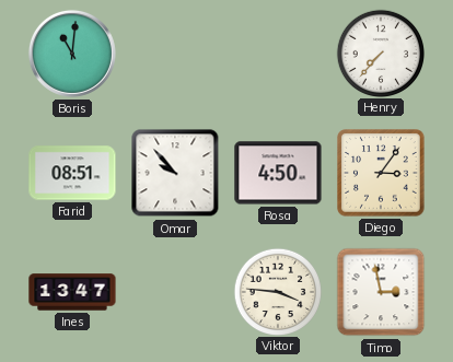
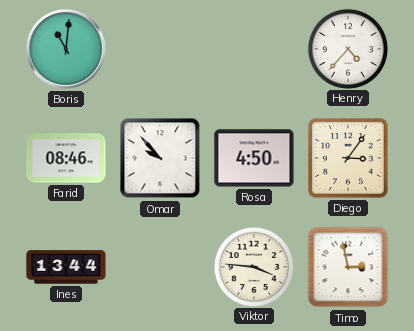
Henry: 7:37 -> 4:37 (347, 48)
Farid: 08:51 -> 08:46 (66, 158)
Ines: 13:47 -> 13:44 (66, 267)
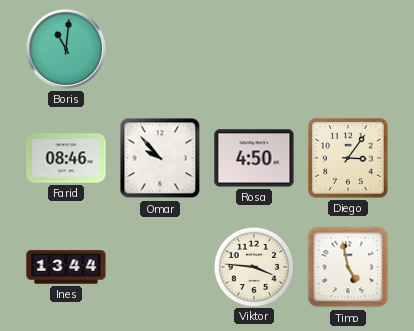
Henry: 4:37 -> none (347, 48)
Timo: 2:58 -> 4:58 (348, 267)
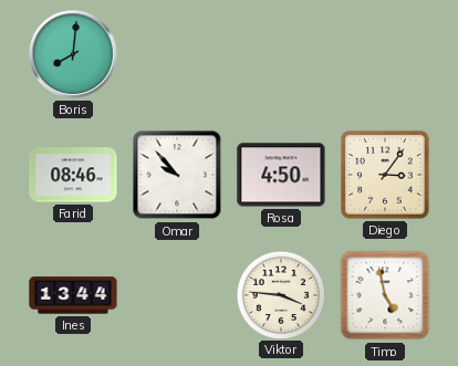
Boris: 11:01 -> 8:01 (73, 54)
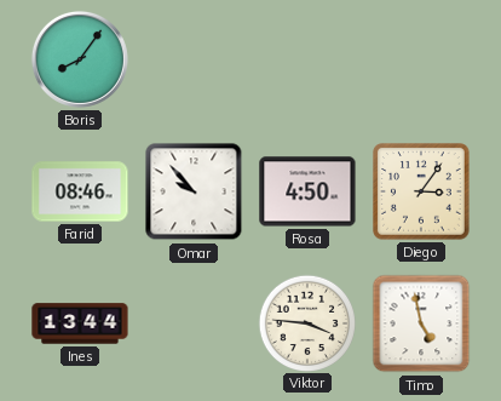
Boris: 8:01 -> 8:06 (80, 59)
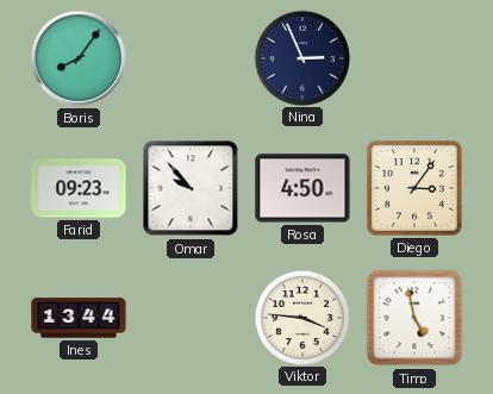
Nina: none -> 2:56 (301, 57)
Farid: 08:46 -> 09:23 (79, 188)
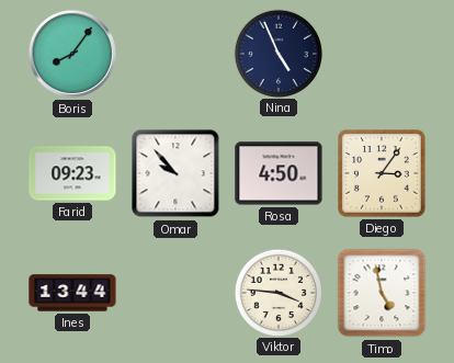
Nina: 2:56 -> 4:56 (277, 53)
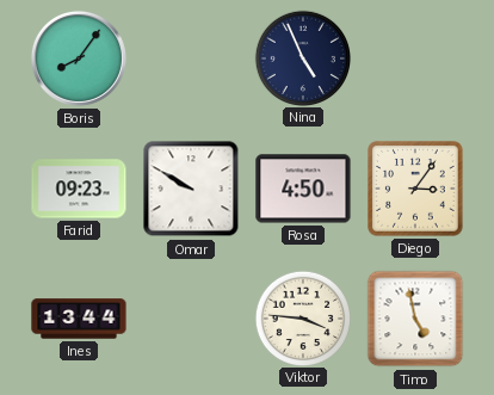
Omar: 9:53 -> 9:50 (191, 189)
